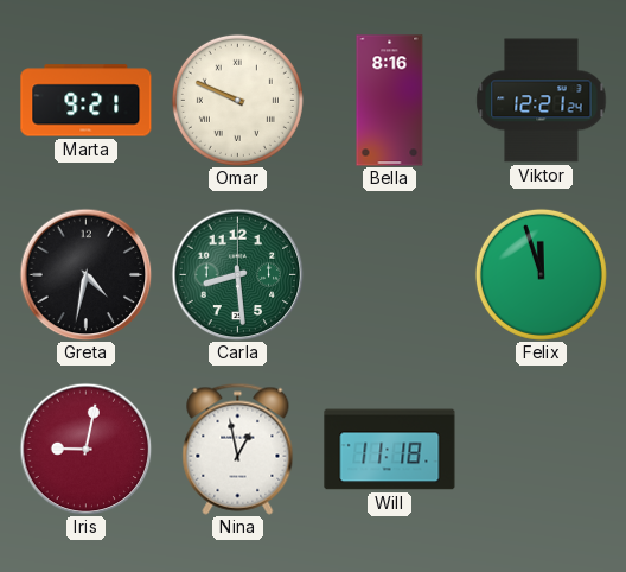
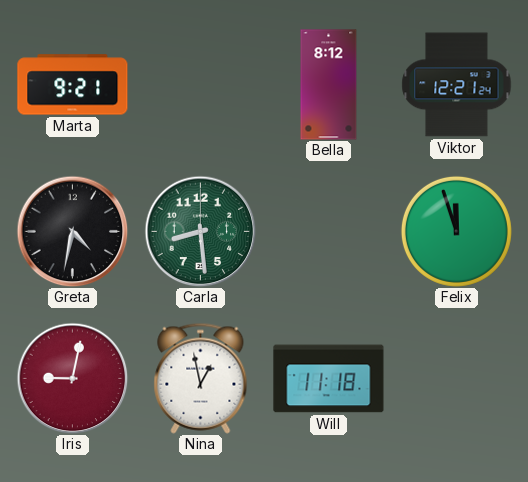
Omar: 9:49 -> none (237, 100)
Bella: 8:16 -> 8:12 (329, 85)
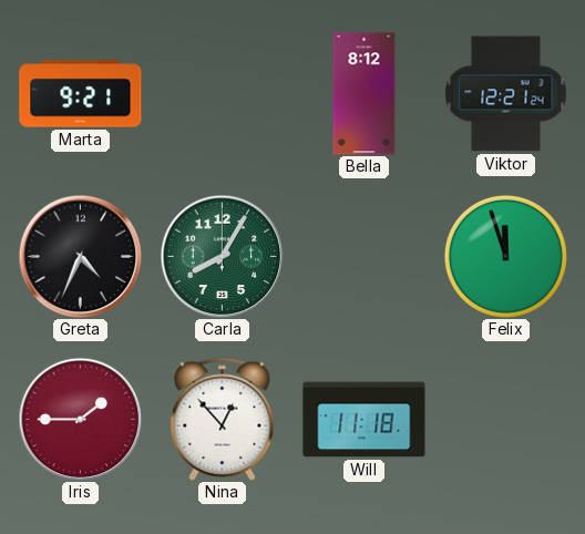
Greta: 4:32 -> 4:34 (80, 256)
Carla: 8:29 -> 8:05 (222, 256)
Iris: 9:02 -> 1:45 (80, 419)
Nina: 12:58 -> 12:53 (223, 419)
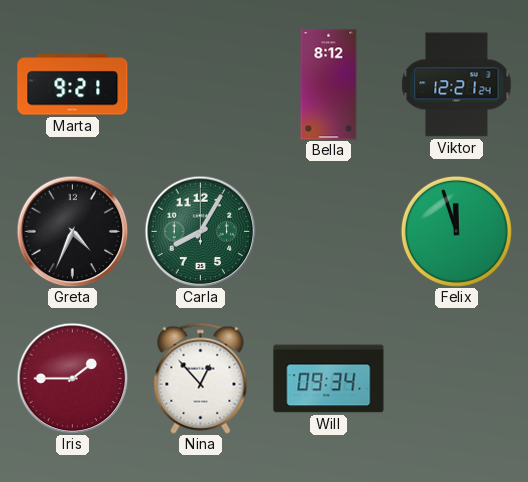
Will: 11:18 -> 09:34 (329, 379)
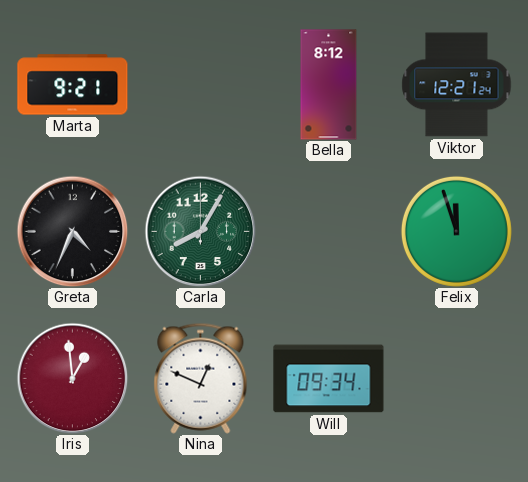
Iris: 1:45 -> 12:59 (72, 378)
Nina: 12:53 -> 12:49 (201, 378)
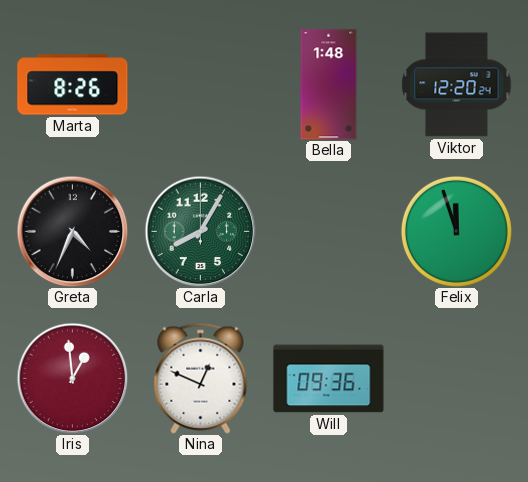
Marta: 9:21 -> 8:26 (73, 85)
Bella: 8:12 -> 1:48 (329, 85)
Viktor: 12:21 -> 12:20 (457, 85)
Will: 09:34 -> 09:36 (329, 379)
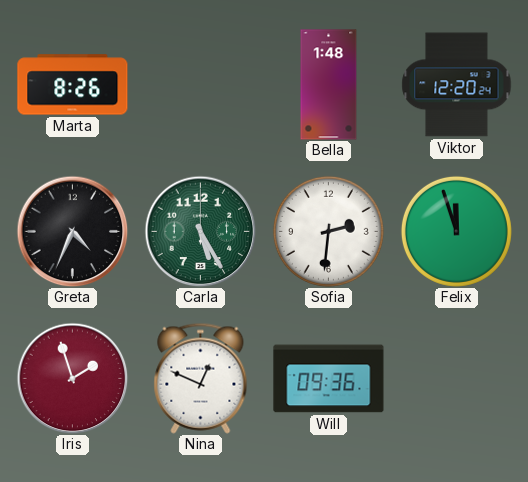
Carla: 8:05 -> 5:25 (200, 231)
Sofia: none -> 2:31 (328, 231)
Iris: 12:59 -> 1:57 (72, 378)
